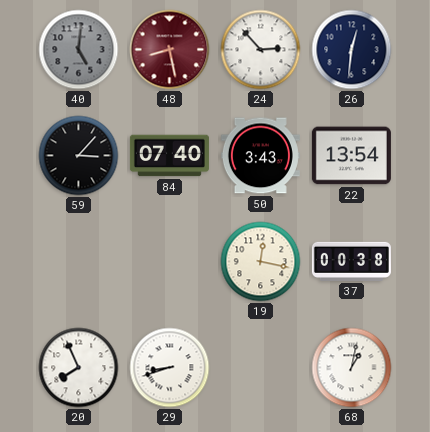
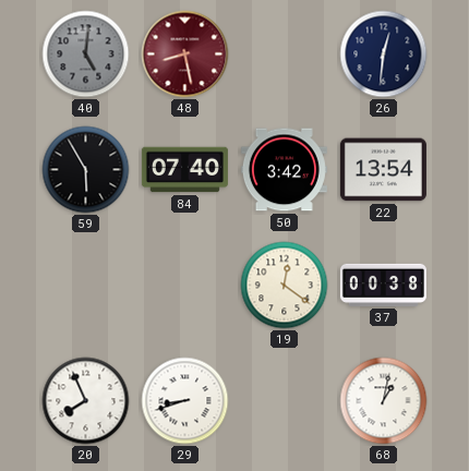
24: 2:53 -> none (261, 50)
59: 3:07 -> 5:55 (86, 170)
50: 3:43 -> 3:42 (284, 170)
19: 12:17 -> 12:21 (285, 286)
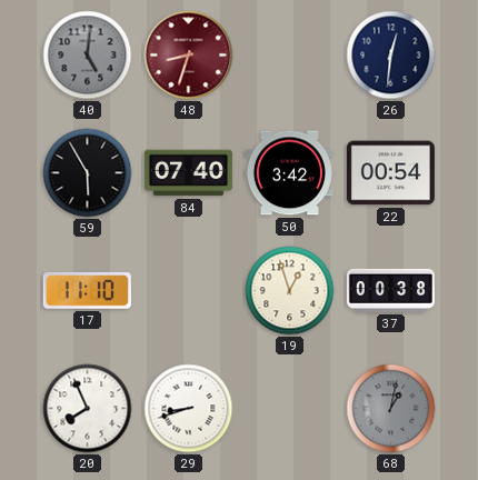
48: 8:28 -> 8:33 (189, 56)
22: 13:54 -> 00:54 (390, 173)
17: none -> 11:10 (87, 291)
19: 12:21 -> 12:57 (290, 291)
68 dial: white -> grey (391, 409)
